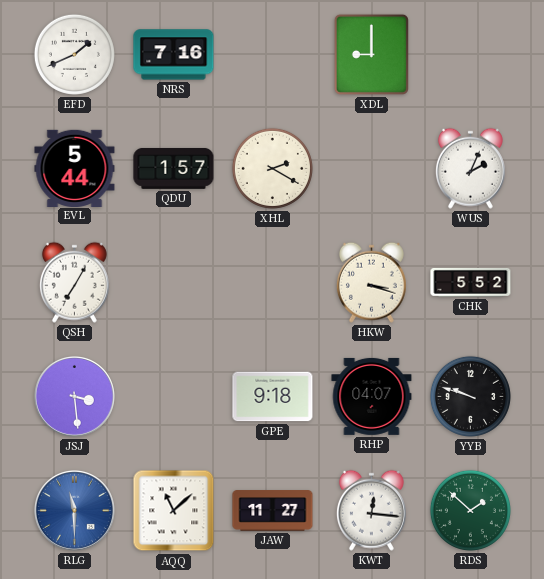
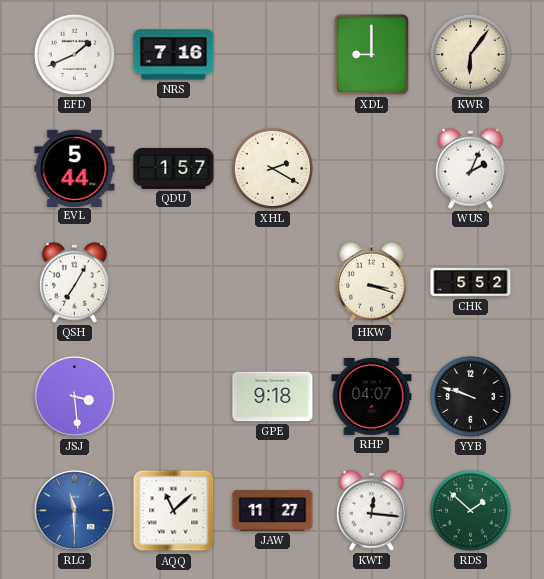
KWR: none -> 6:06 (470, 54)
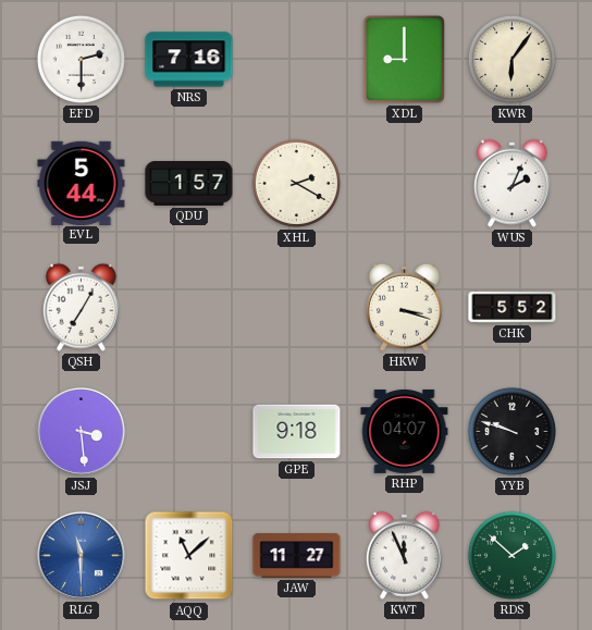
EFD: 1:41 -> 2:30 (81, 59)
KWT: 12:16 -> 11:56 (404, 555)
